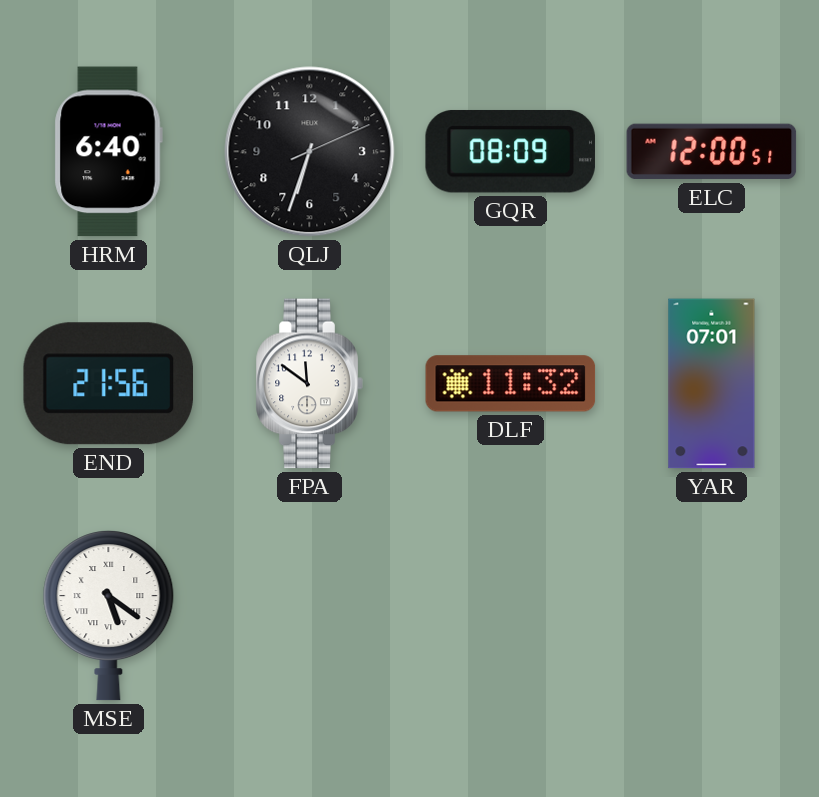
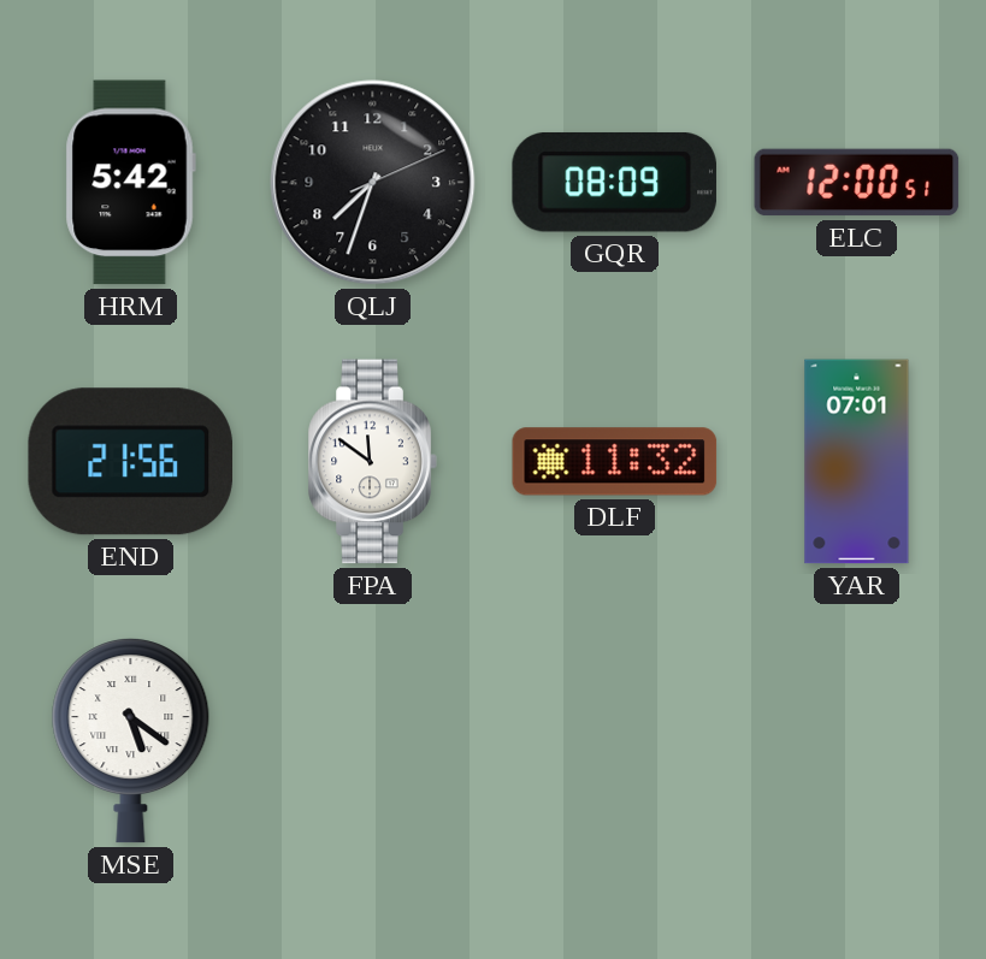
HRM: 6:40 -> 5:42 (130, 183)
QLJ: 6:33 -> 7:33 (373, 183)
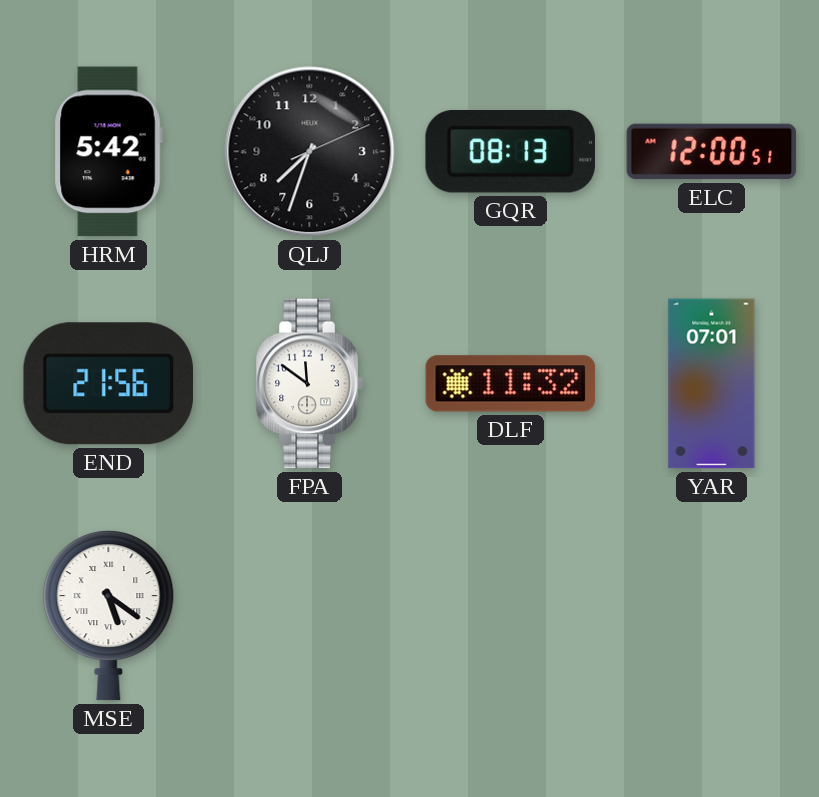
GQR: 08:09 -> 08:13 (510, 151)
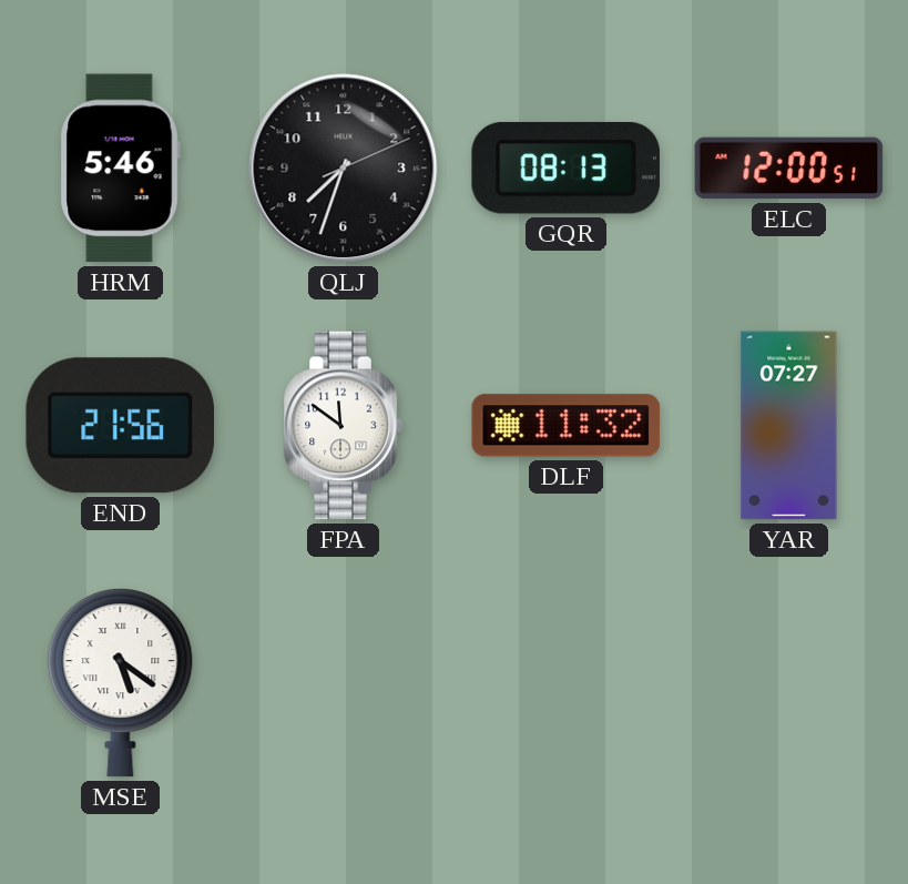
HRM: 5:42 -> 5:46 (120, 169)
YAR: 07:01 -> 07:27 (789, 426)
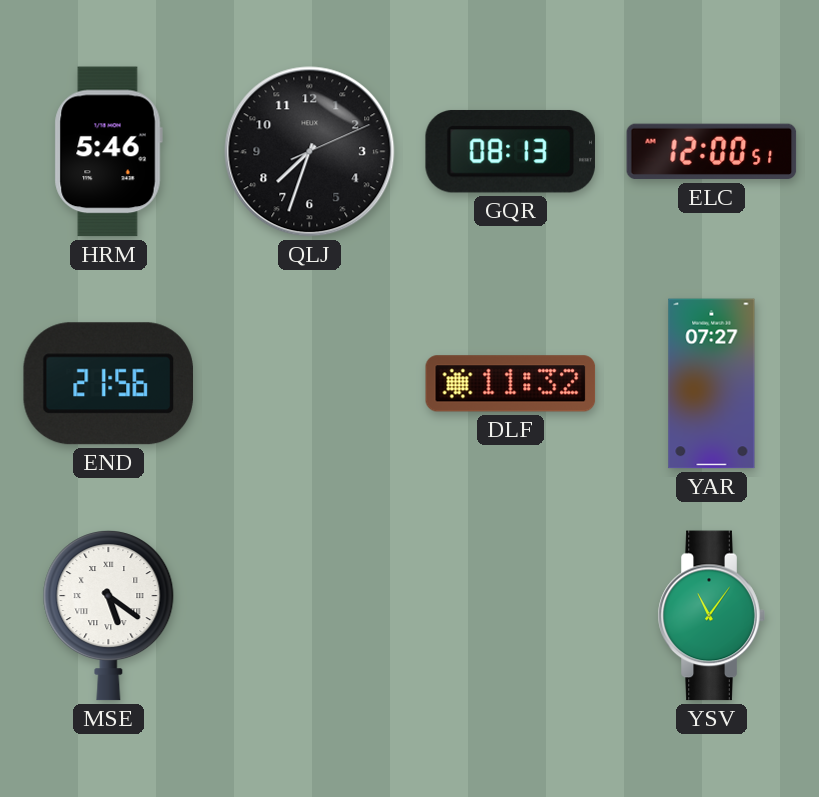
FPA: 11:51 -> none (343, 426)
YSV: none -> 11:06 (711, 616)
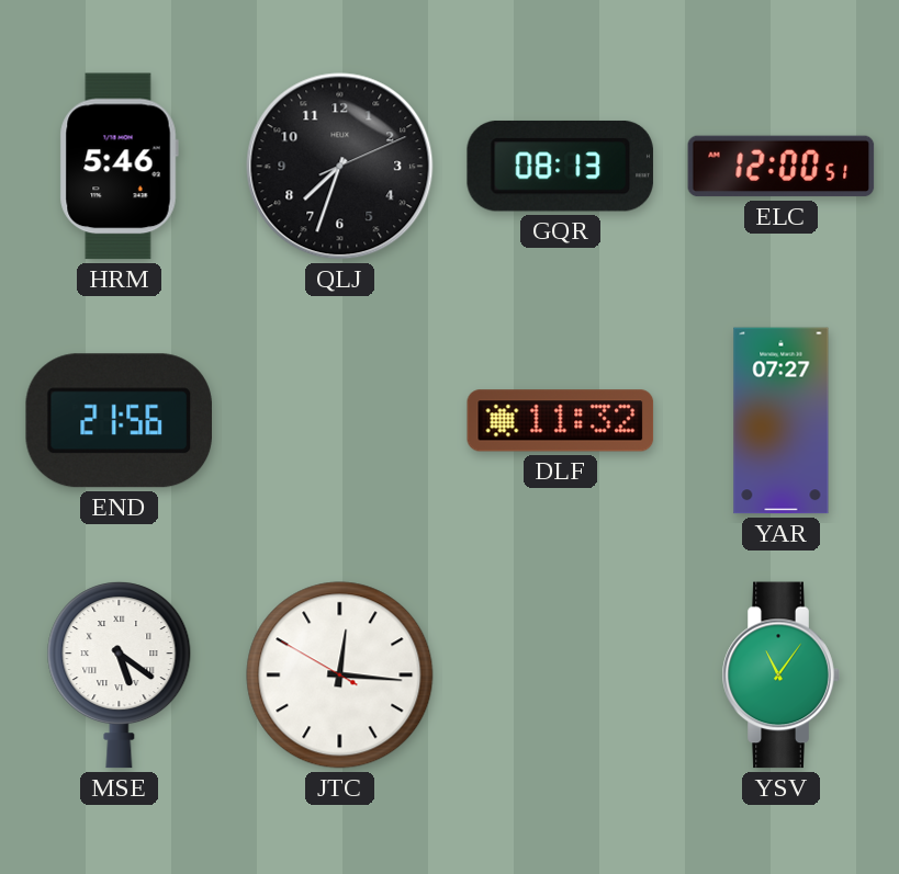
JTC: none -> 12:15 (340, 676)
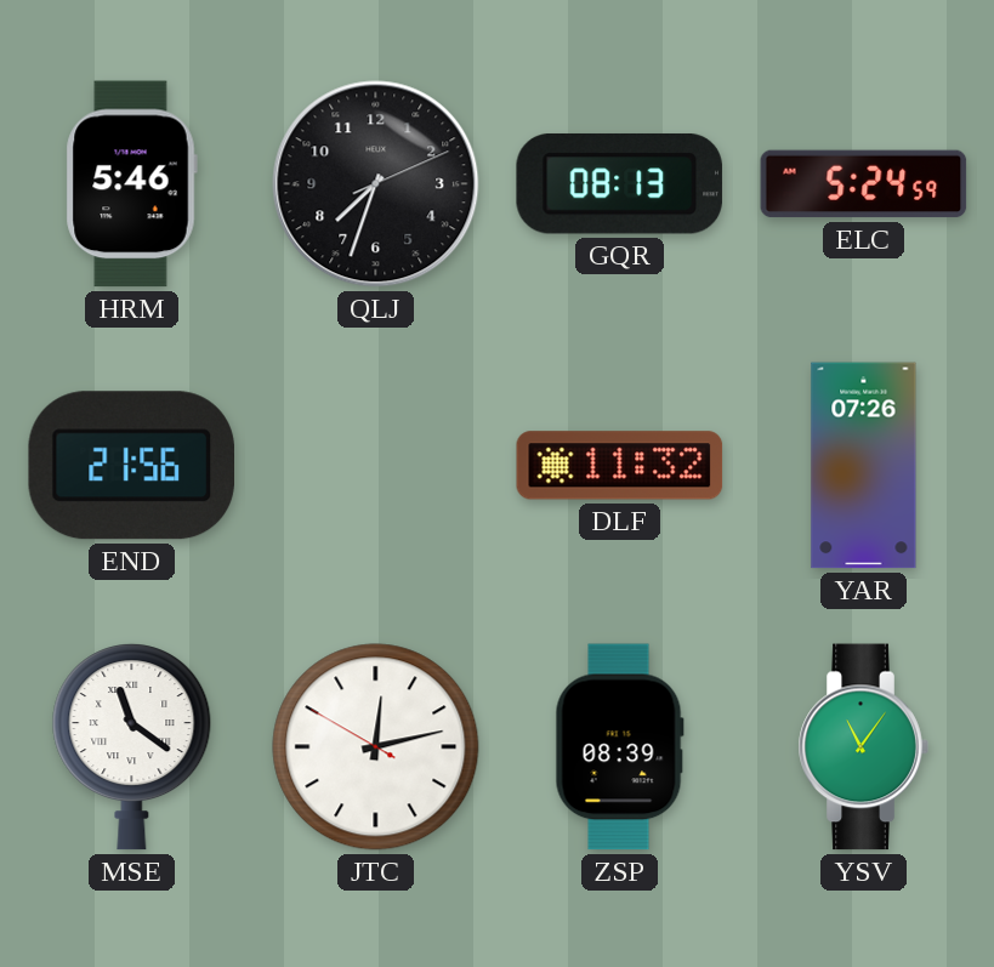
ELC: 12:00 -> 5:24 (864, 184)
YAR: 07:27 -> 07:26 (864, 466)
MSE: 5:21 -> 11:21 (132, 747)
JTC: 12:15 -> 12:12 (376, 747)
ZSP: none -> 08:39 (619, 747)
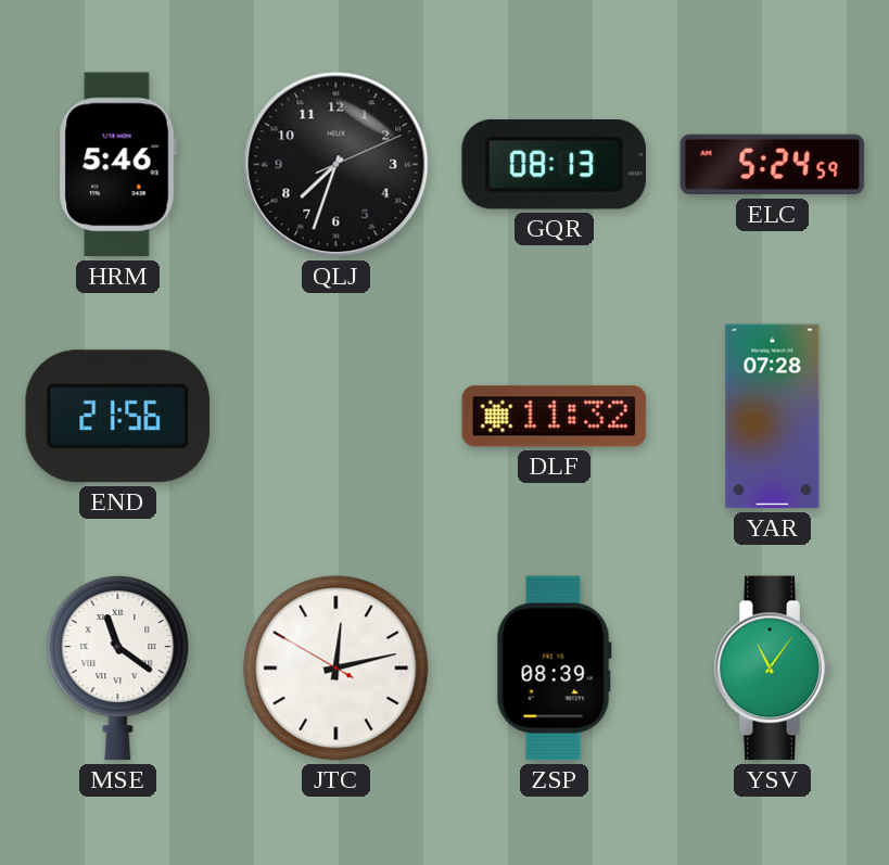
YAR: 07:26 -> 07:28 (773, 417)
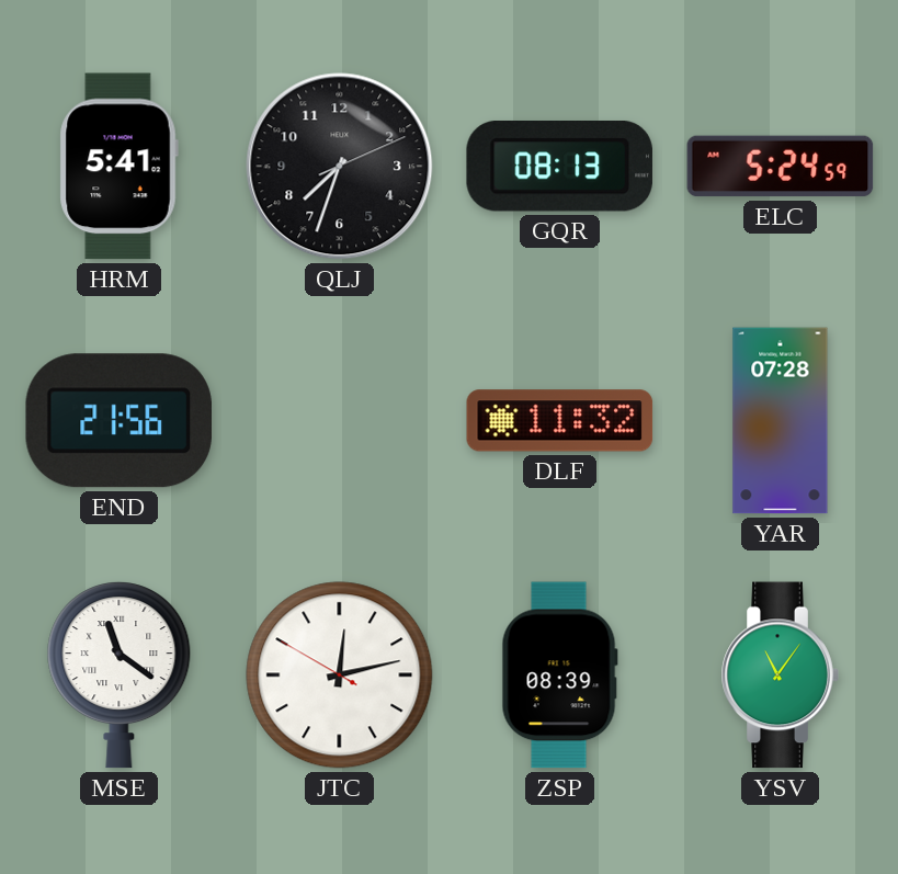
HRM: 5:46 -> 5:41 (118, 167)
